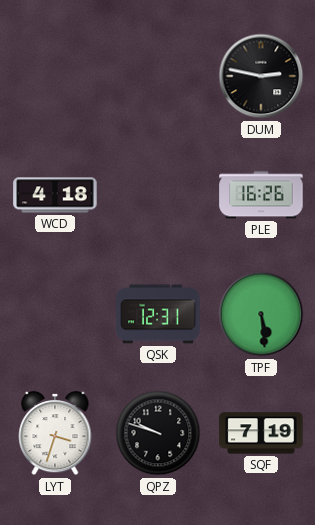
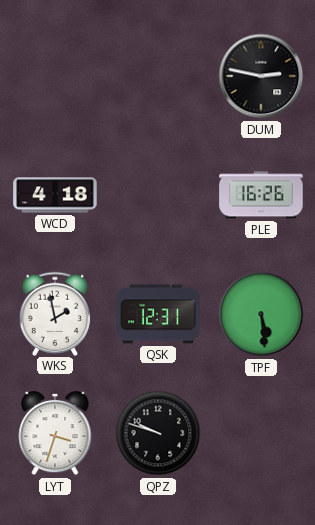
WKS: none -> 1:58 (55, 313)
SQF: 7:19 -> none (261, 433)
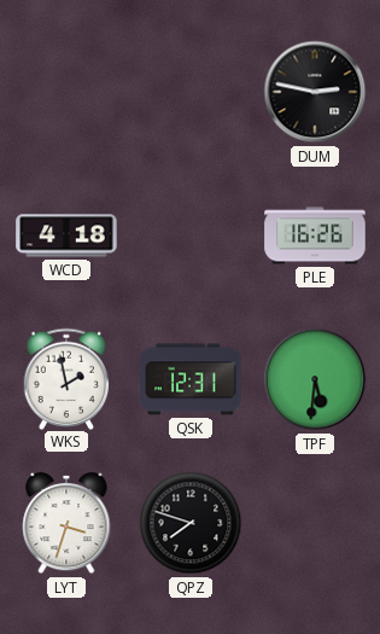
TPF: 5:29 -> 5:31 (315, 379)
QPZ: 9:48 -> 7:48 (191, 523)
